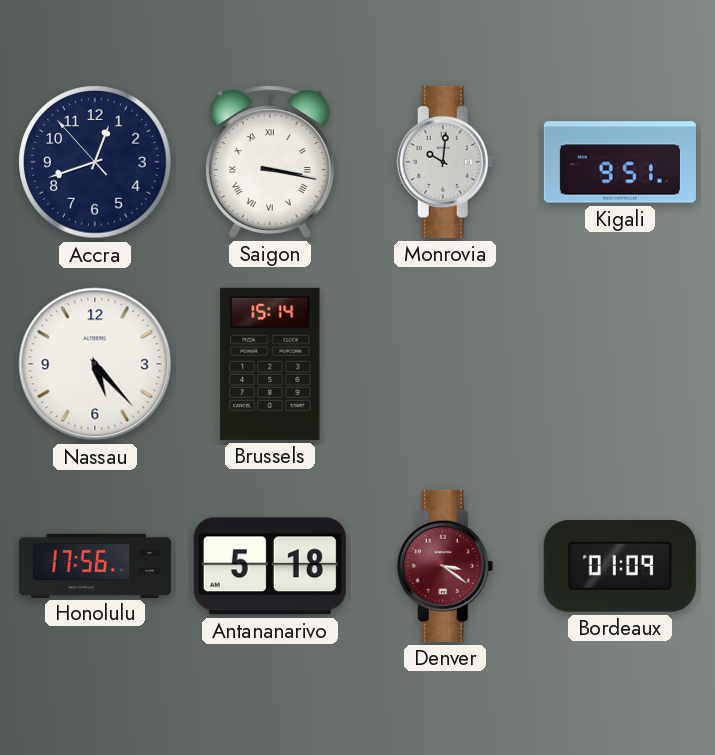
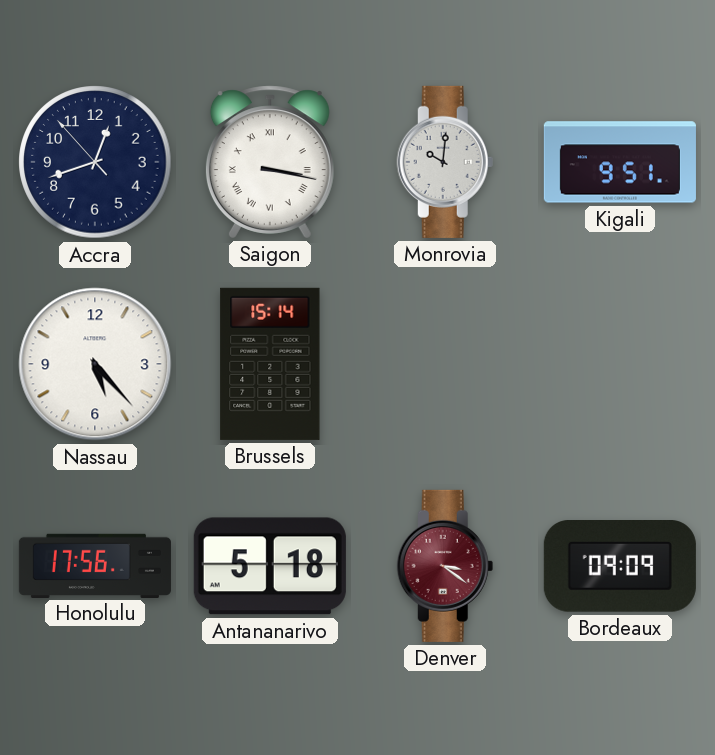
Bordeaux: 01:09 -> 09:09 (620, 567)
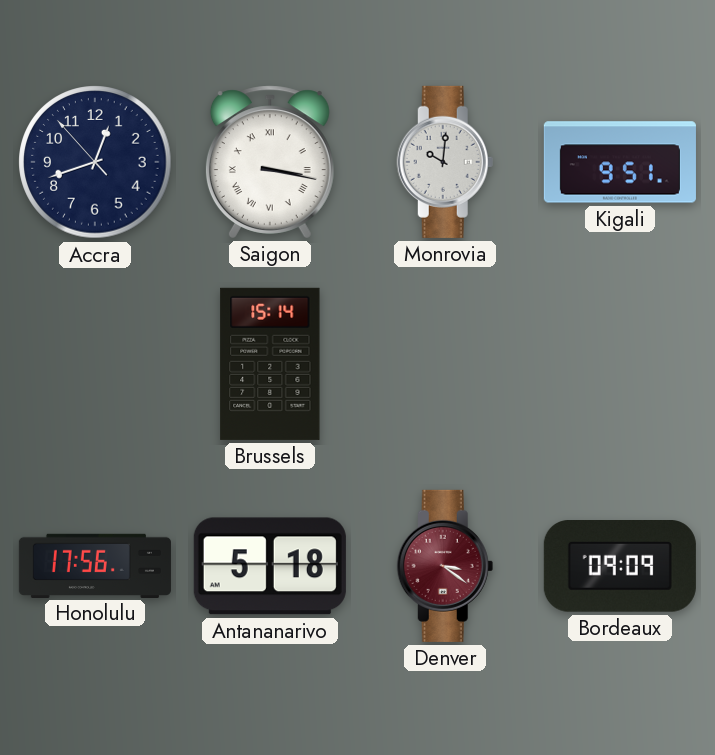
Nassau: 5:23 -> none (95, 364)
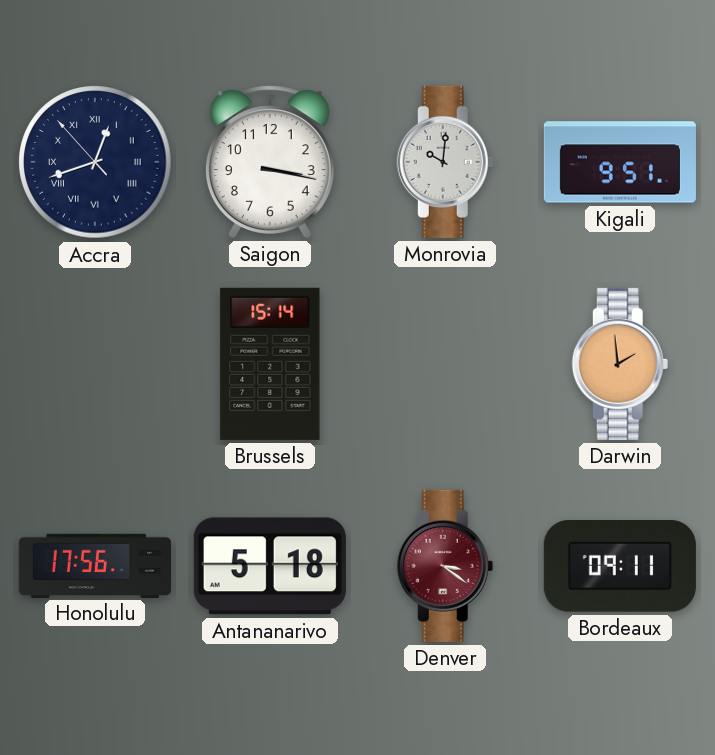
Accra numerals: Arabic -> Roman (95, 162)
Saigon numerals: Roman -> Arabic (270, 162)
Darwin: none -> 1:59 (620, 364)
Bordeaux: 09:09 -> 09:11 (620, 567)
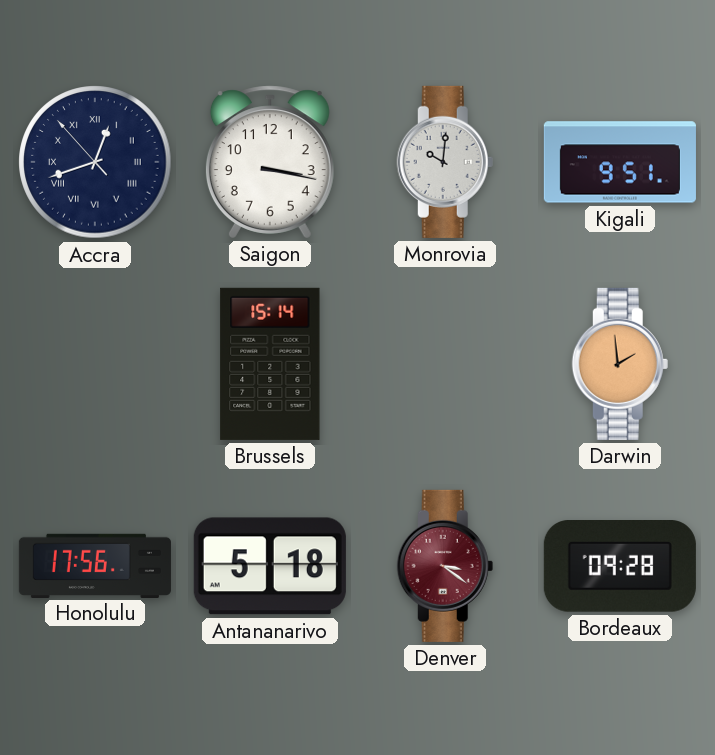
Bordeaux: 09:11 -> 09:28 (620, 567)
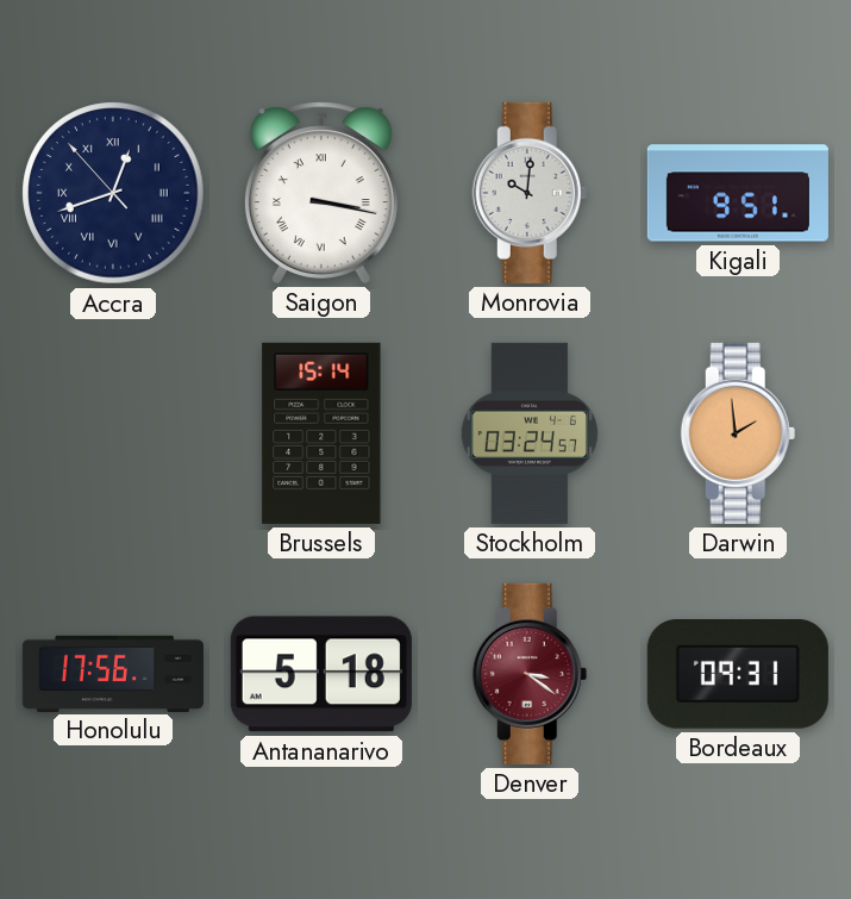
Saigon numerals: Arabic -> Roman (321, 193)
Stockholm: none -> 03:24 (530, 433)
Bordeaux: 09:28 -> 09:31 (738, 675)
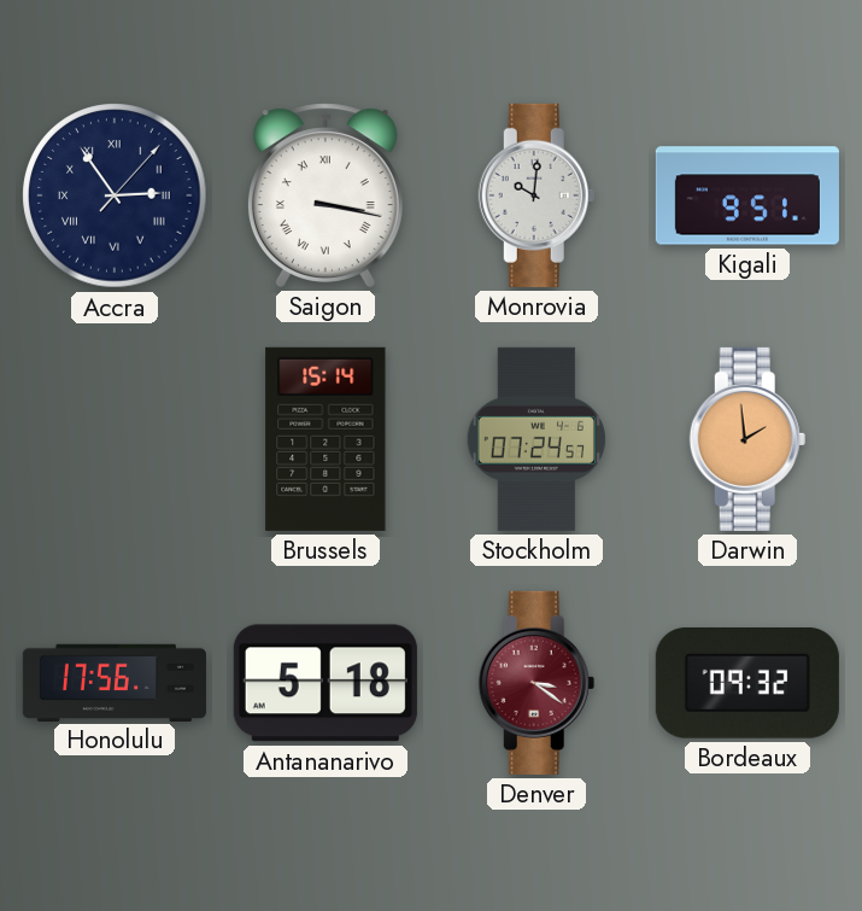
Accra: 12:41 -> 2:54 (115, 195)
Stockholm: 03:24 -> 07:24 (536, 439)
Bordeaux: 09:31 -> 09:32 (747, 684)
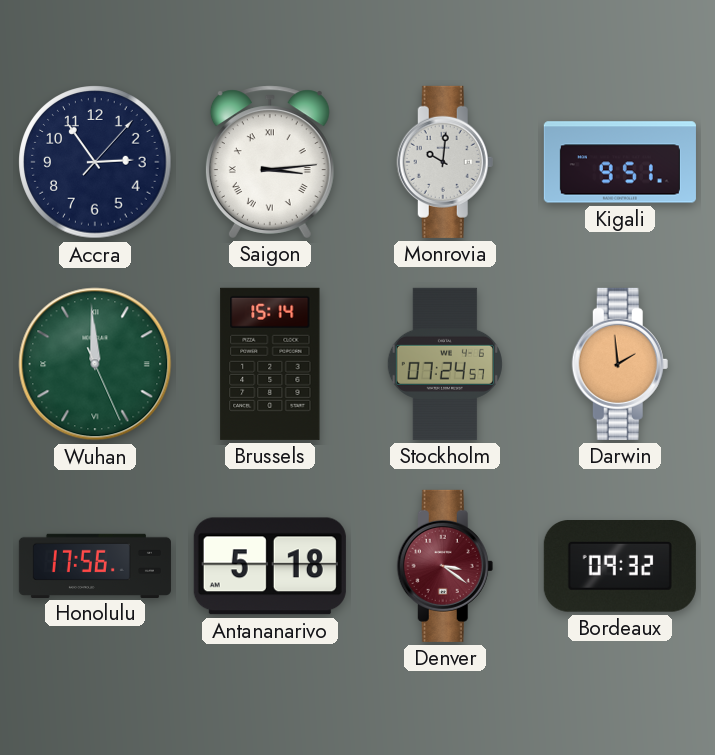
Accra numerals: Roman -> Arabic (95, 162)
Saigon: 3:17 -> 3:14 (270, 162)
Wuhan: none -> 11:59 (95, 364)
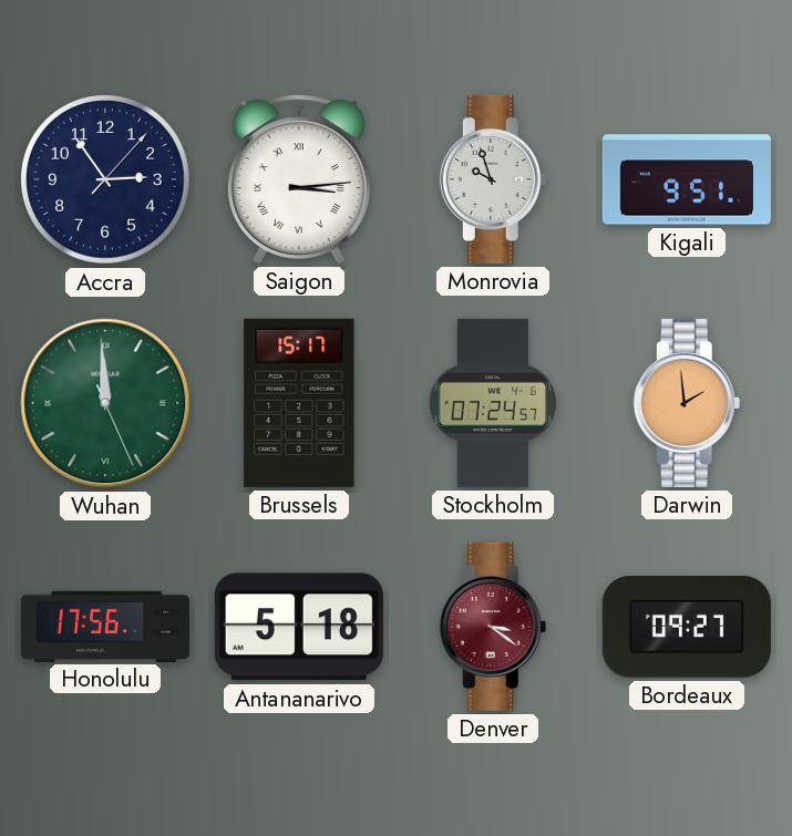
Monrovia: 10:01 -> 9:57 (493, 179)
Brussels: 15:14 -> 15:17 (299, 403)
Bordeaux: 09:32 -> 09:27 (687, 628)
